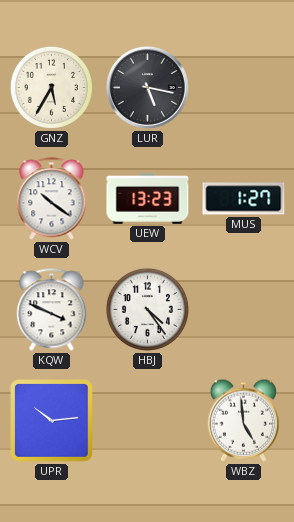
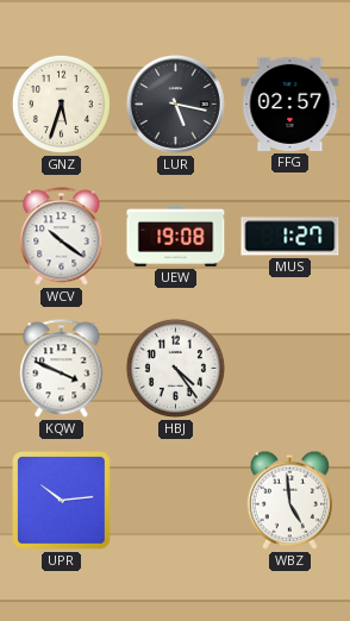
GNZ: 5:35 -> 5:33 (61, 103)
FFG: none -> 02:57 (290, 103)
UEW: 13:23 -> 19:08 (176, 237)
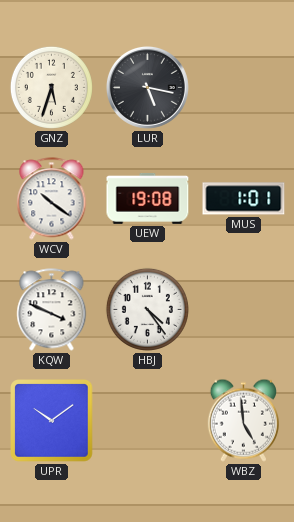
FFG: 02:57 -> none (290, 103)
MUS: 1:27 -> 1:01 (244, 199)
UPR: 10:14 -> 10:09 (52, 421)
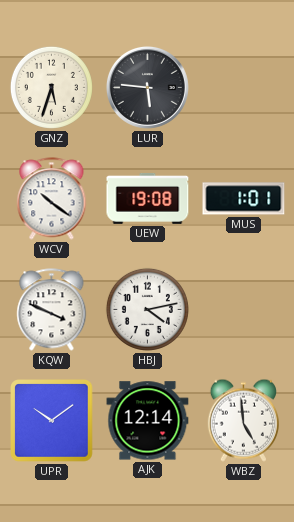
LUR: 5:17 -> 5:46 (147, 87)
HBJ: 4:24 -> 4:13 (147, 309)
AJK: none -> 12:14 (148, 421)
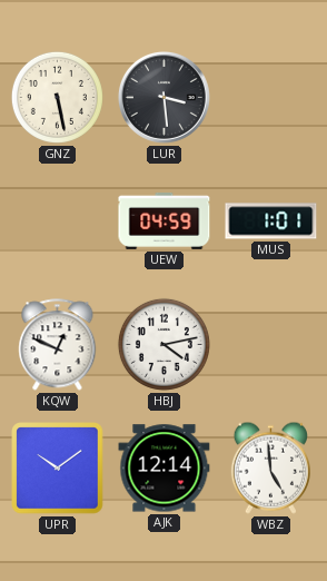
GNZ: 5:33 -> 5:28 (57, 97)
LUR: 5:46 -> 3:29 (163, 97)
WCV: 10:21 -> none (52, 199)
UEW: 19:08 -> 04:59 (165, 221)
KQW: 3:49 -> 12:49 (58, 345)
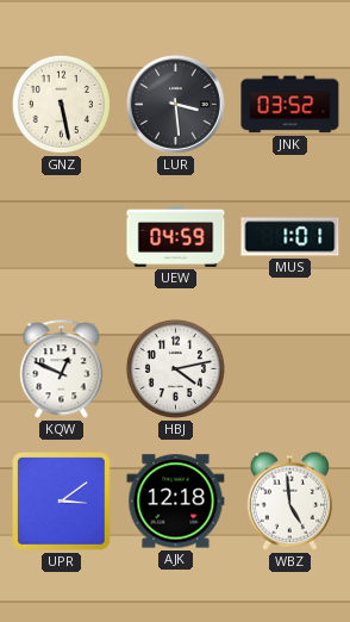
JNK: none -> 03:52 (290, 105)
UPR: 10:09 -> 3:09 (62, 502)
AJK: 12:14 -> 12:18 (176, 502)
